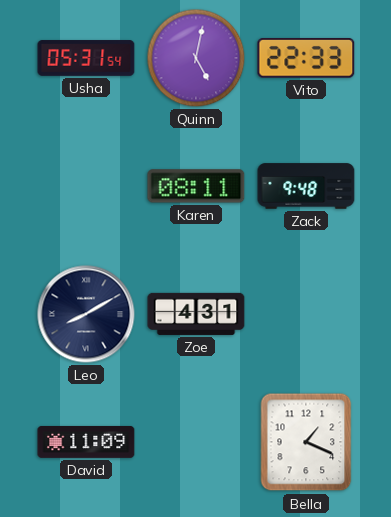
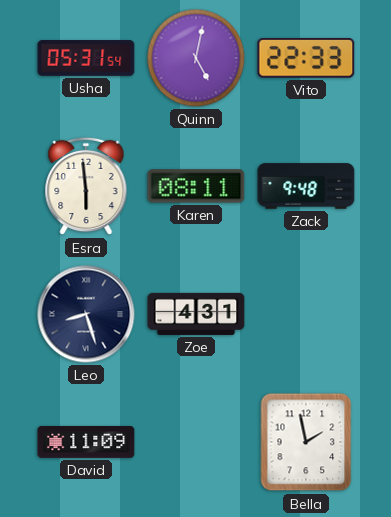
Esra: none -> 5:59 (86, 186)
Leo: 8:10 -> 8:27 (86, 314)
Bella: 1:19 -> 1:58 (306, 442)
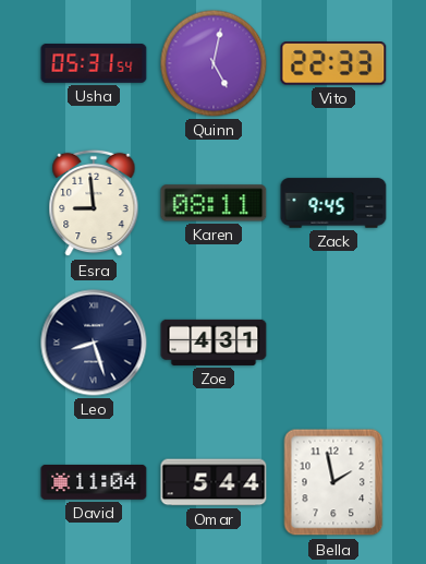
Esra: 5:59 -> 8:59 (94, 203)
Zack: 9:48 -> 9:45 (333, 203)
David: 11:09 -> 11:04 (94, 482)
Omar: none -> 5:44 (214, 482)
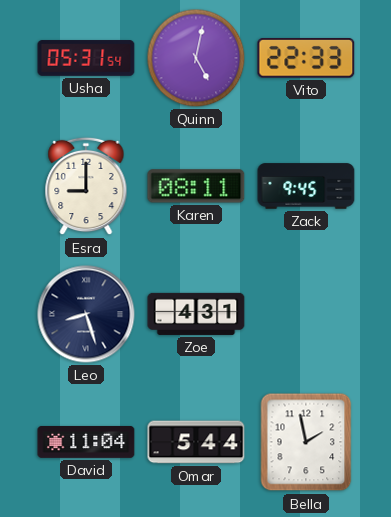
Esra: 8:59 -> 9:00 (86, 186)
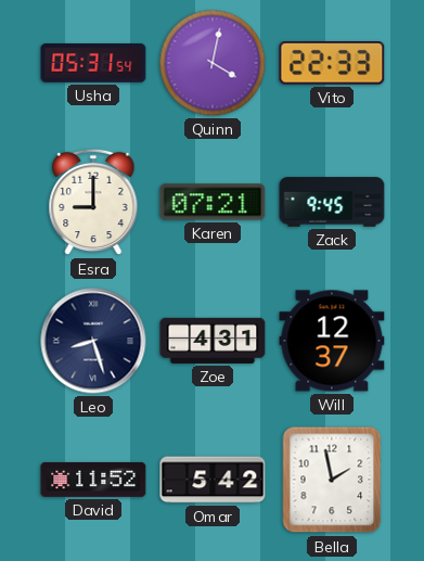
Quinn: 5:02 -> 4:02 (213, 63)
Karen: 08:11 -> 07:21 (213, 202)
Will: none -> 12:37 (332, 341)
David: 11:04 -> 11:52 (93, 480)
Omar: 5:44 -> 5:42 (213, 480)
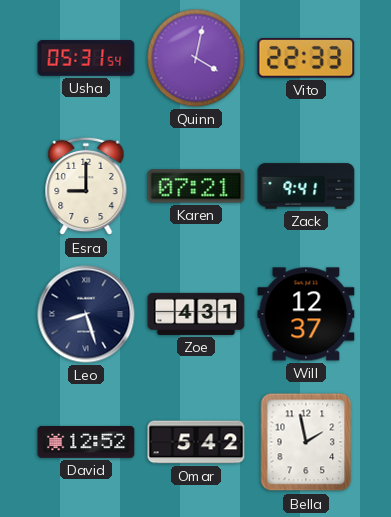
Zack: 9:45 -> 9:41 (306, 186)
David: 11:52 -> 12:52 (86, 442)
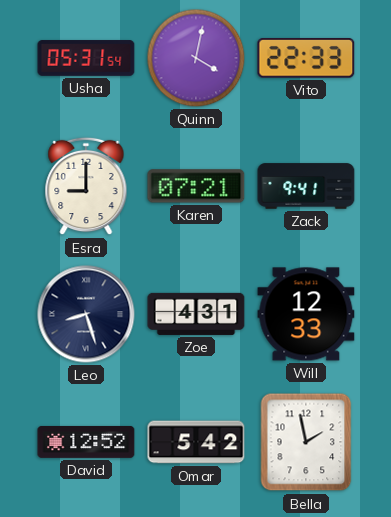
Will: 12:37 -> 12:33 (306, 314)
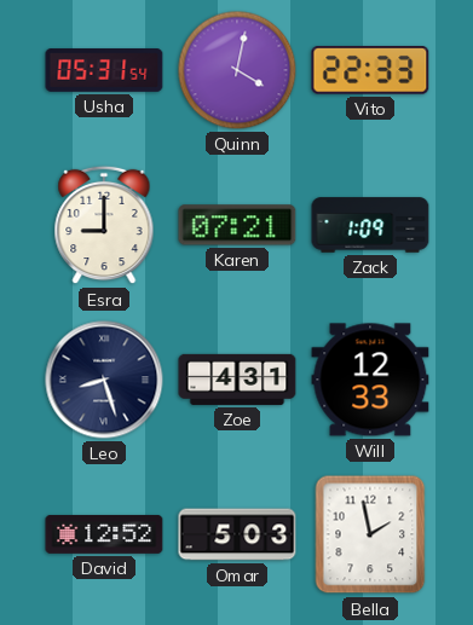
Zack: 9:41 -> 1:09 (370, 225)
Omar: 5:42 -> 5:03 (237, 534)
